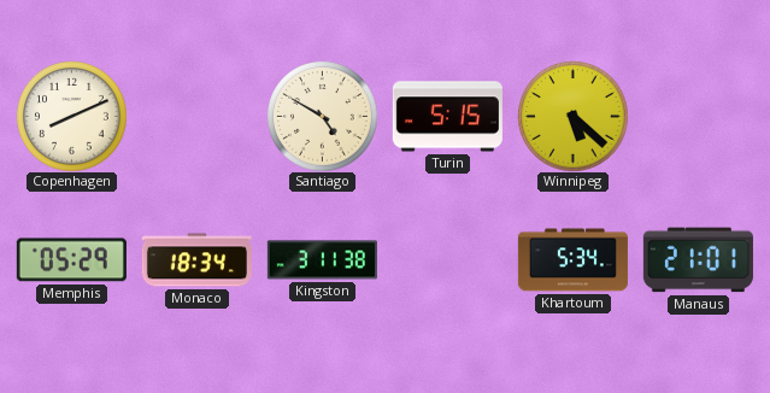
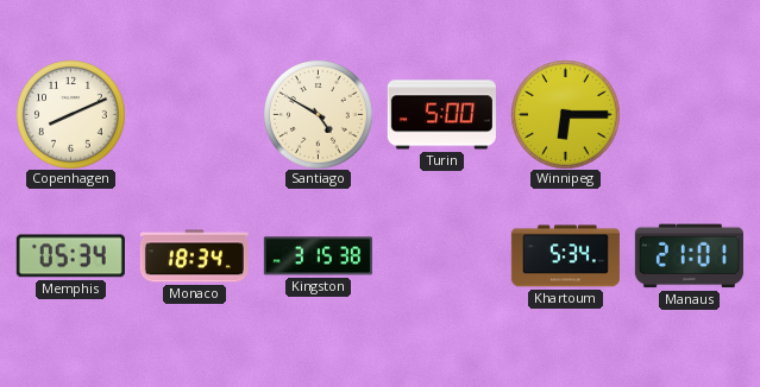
Turin: 5:15 -> 5:00 (441, 115)
Winnipeg: 5:22 -> 6:15 (565, 114)
Memphis: 05:29 -> 05:34 (70, 256)
Kingston: 3:11 -> 3:15 (318, 256)
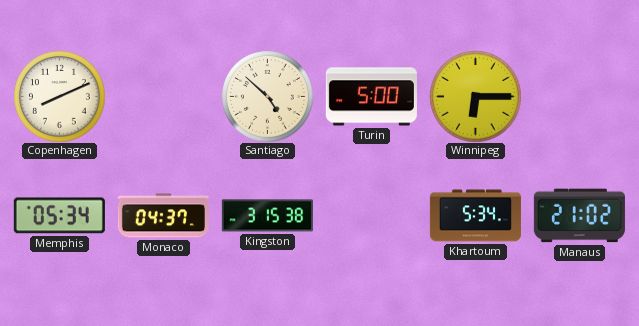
Santiago: 4:50 -> 4:52 (267, 96)
Monaco: 18:34 -> 04:37 (163, 216)
Manaus: 21:01 -> 21:02 (579, 216)
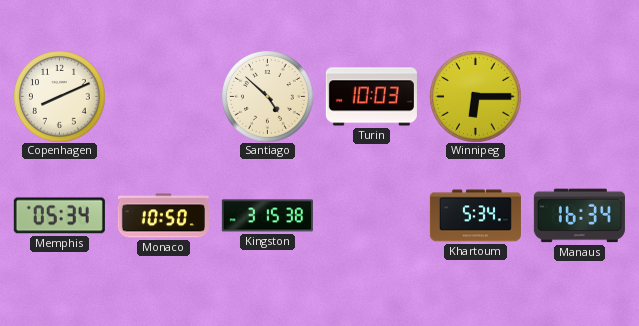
Turin: 5:00 -> 10:03 (371, 97)
Monaco: 04:37 -> 10:50 (163, 216)
Manaus: 21:02 -> 16:34 (579, 216)
